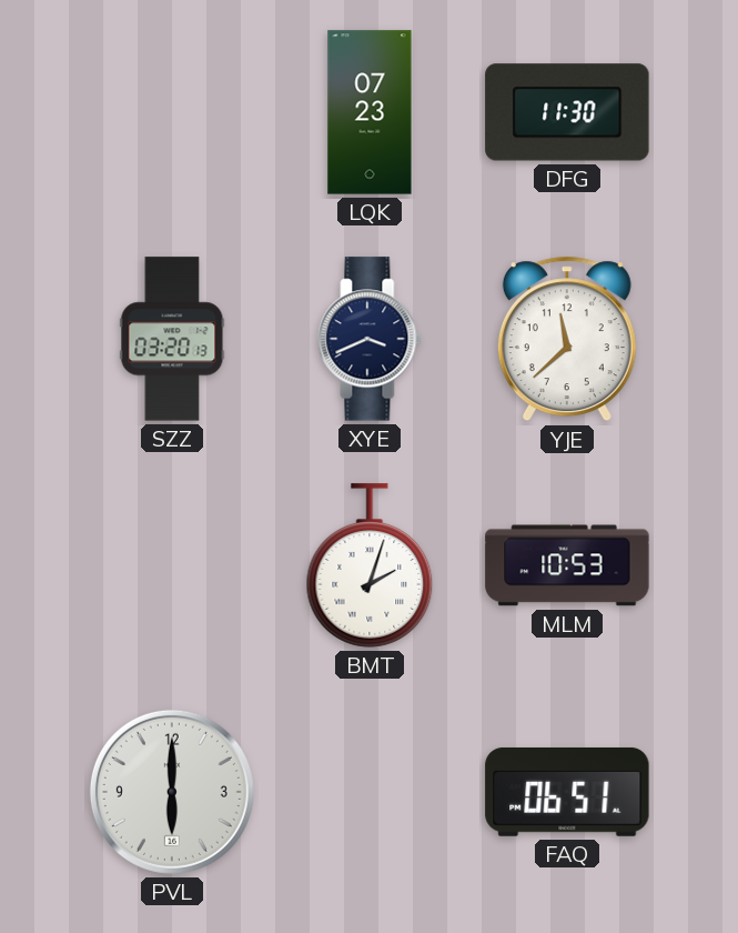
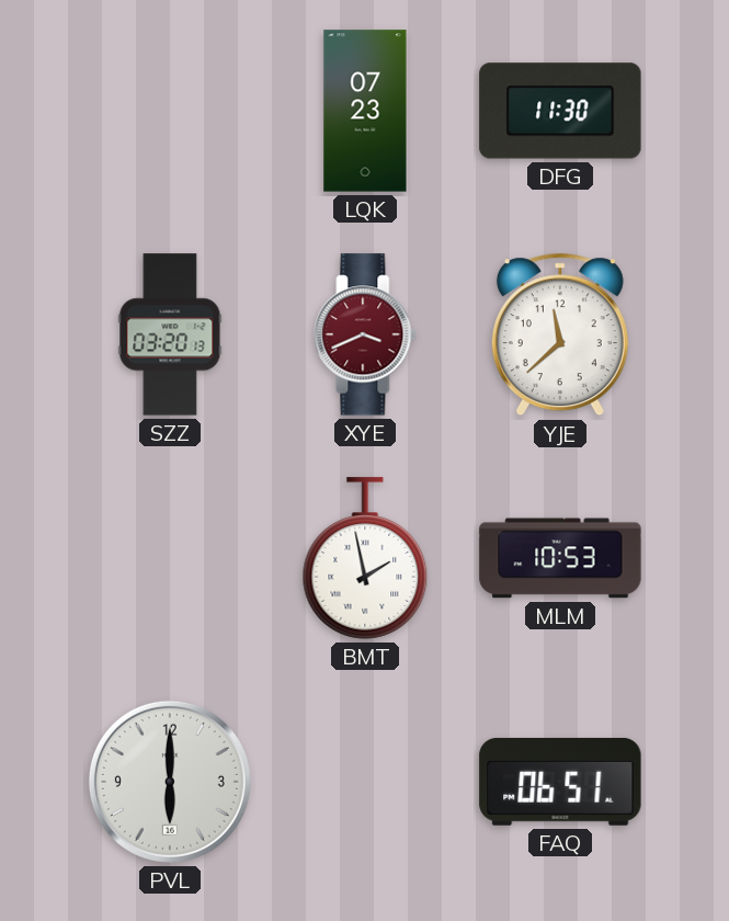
XYE dial: navy -> burgundy (365, 334)
BMT: 2:03 -> 1:58 (365, 558)
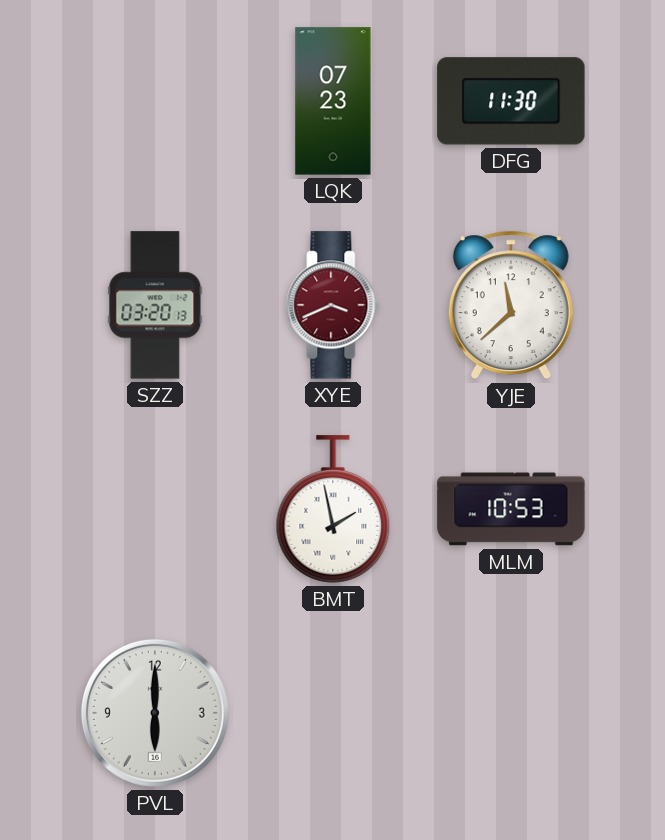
FAQ: 06:51 -> none (560, 782)
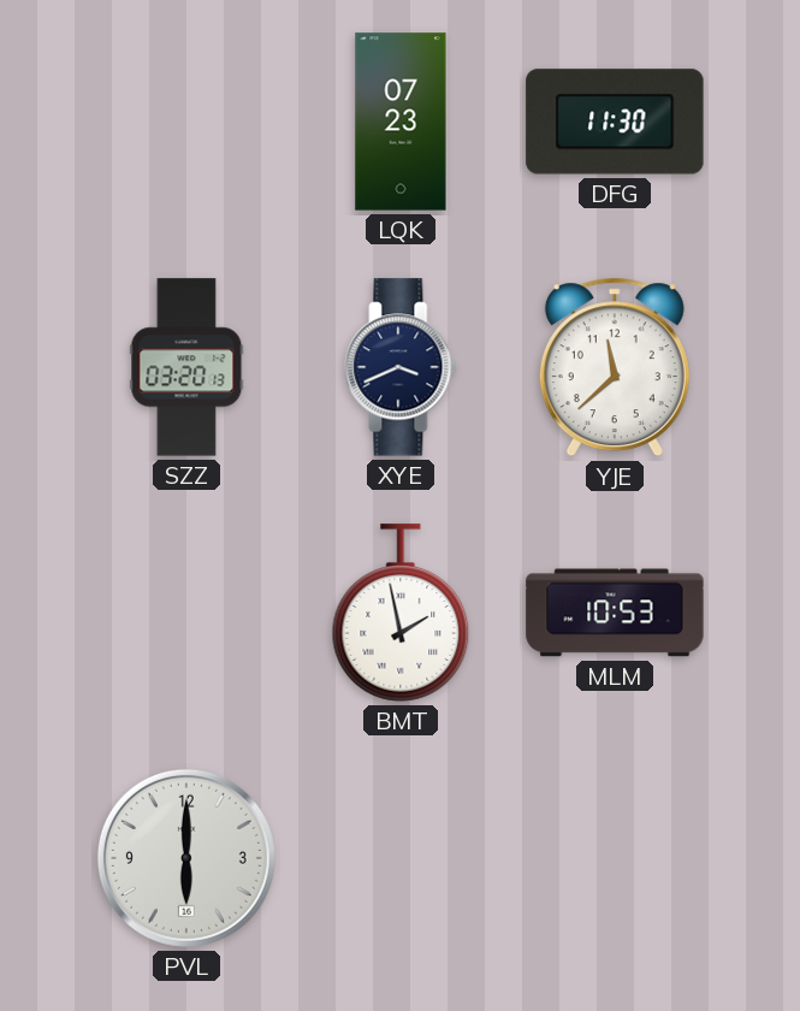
XYE dial: burgundy -> navy (401, 367)
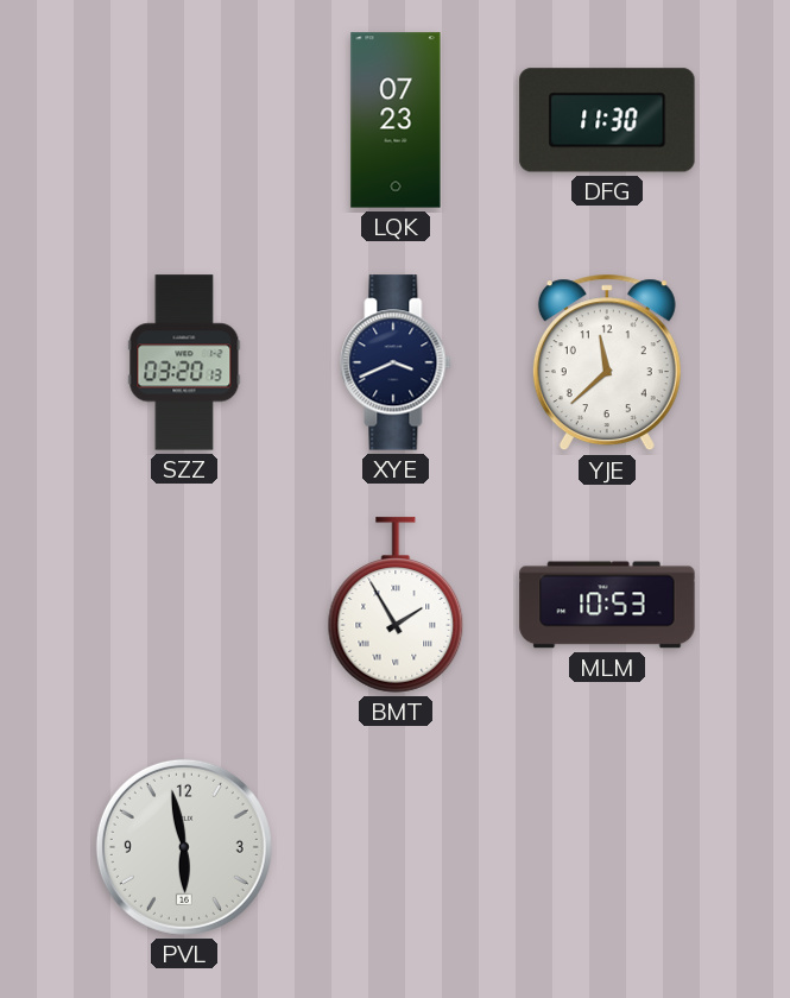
BMT: 1:58 -> 1:55 (396, 605)
PVL: 6:00 -> 5:58 (184, 847)
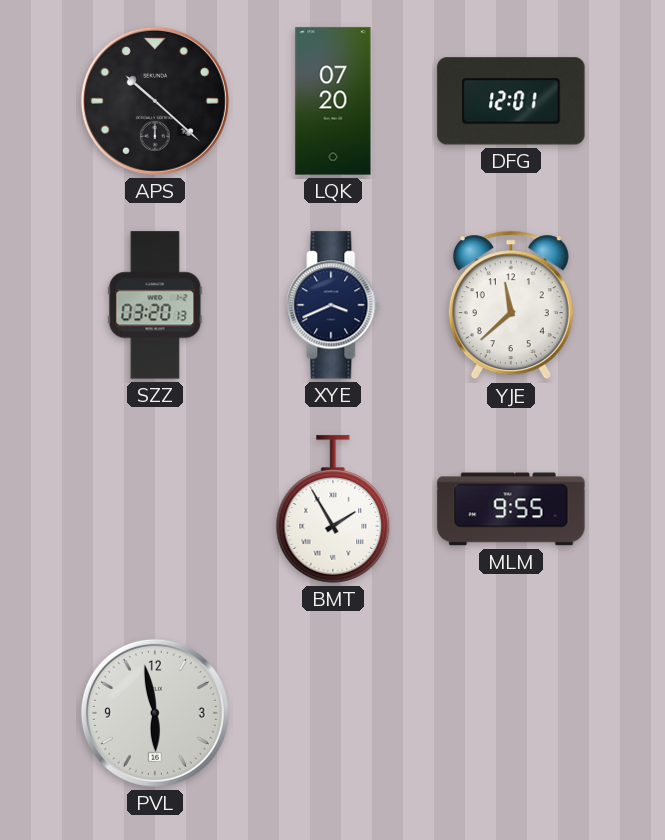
APS: none -> 10:22 (155, 101)
LQK: 07:23 -> 07:20 (333, 101)
DFG: 11:30 -> 12:01 (511, 101)
MLM: 10:53 -> 9:55 (511, 509)
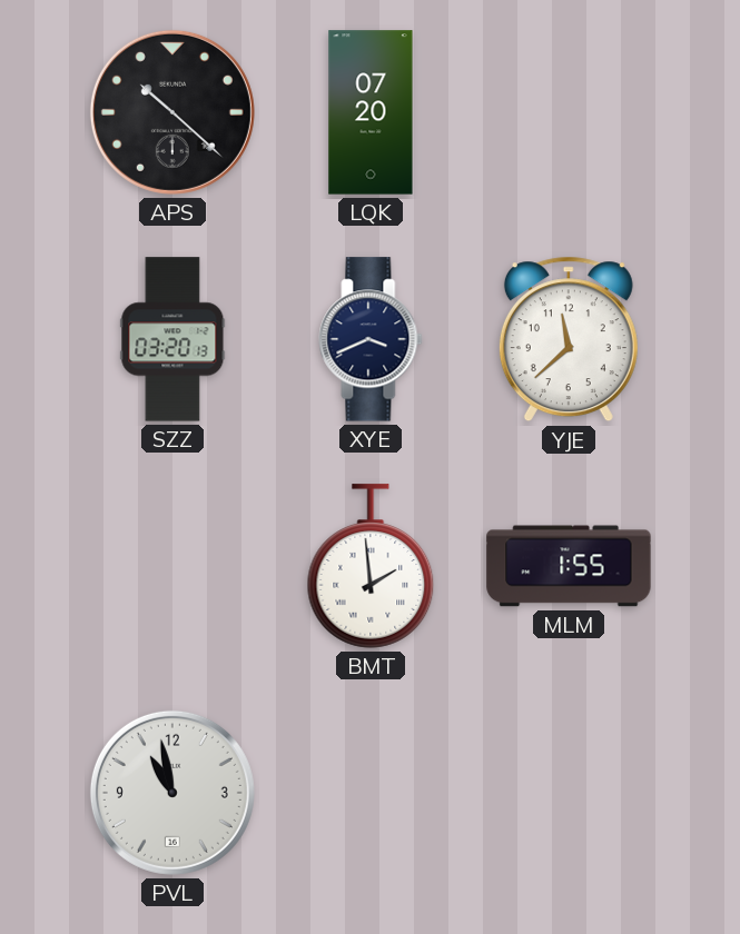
DFG: 12:01 -> none (511, 101)
BMT: 1:55 -> 1:59 (371, 566)
MLM: 9:55 -> 1:55 (569, 566)
PVL: 5:58 -> 10:58 (172, 793)
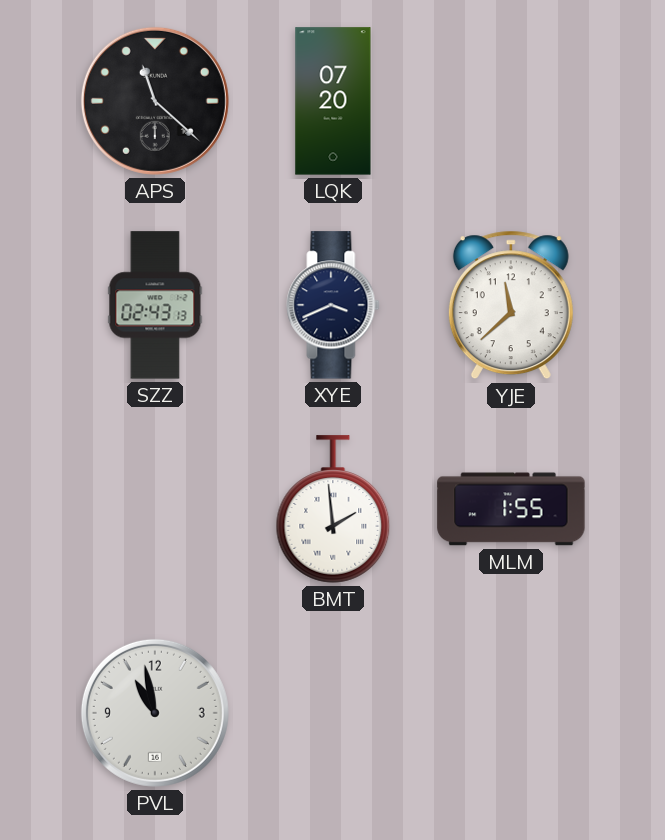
APS: 10:22 -> 11:22 (155, 101)
SZZ: 03:20 -> 02:43 (155, 305)
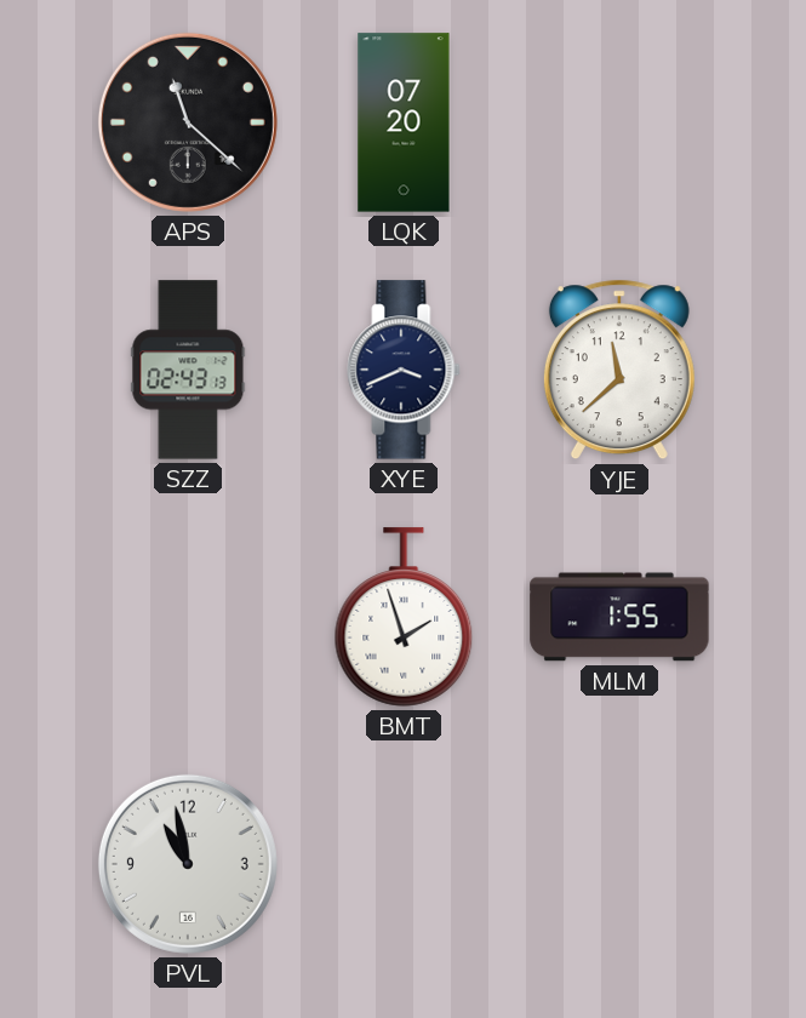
BMT: 1:59 -> 1:57 (404, 617)
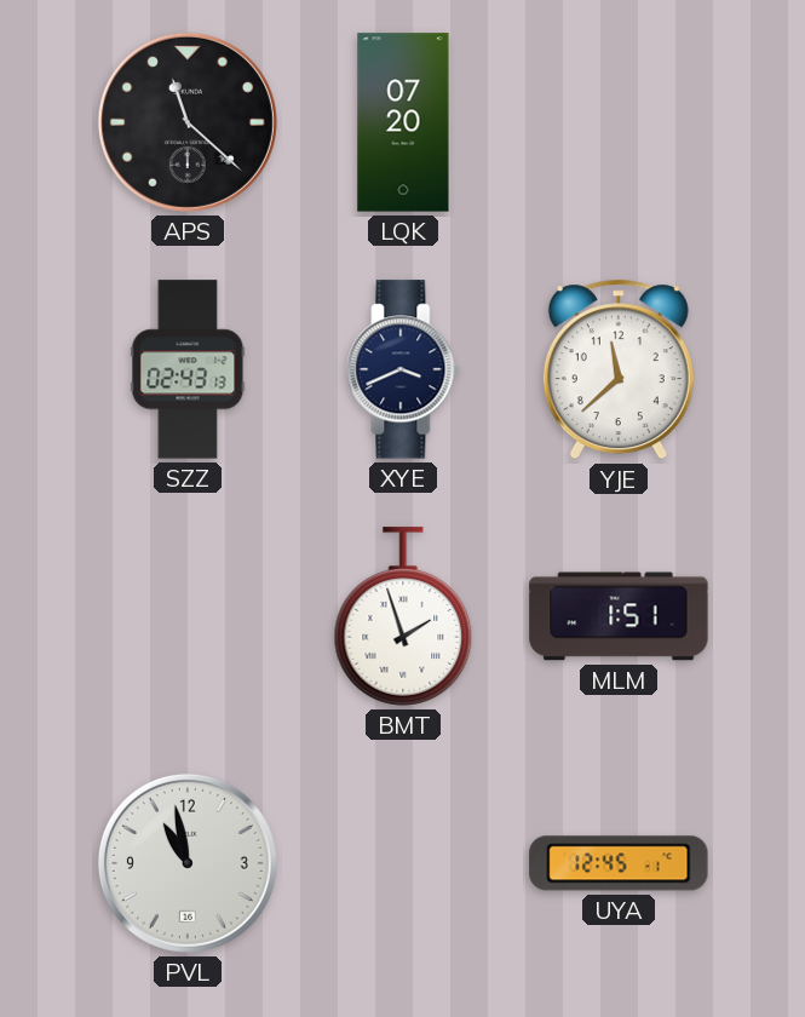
MLM: 1:55 -> 1:51 (619, 616)
UYA: none -> 12:45 (619, 863)
